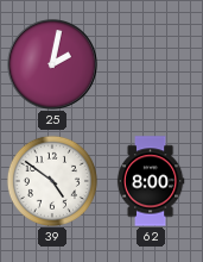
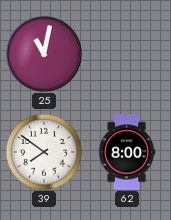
25: 2:02 -> 11:02 (45, 55)
39: 4:51 -> 7:51 (44, 152)
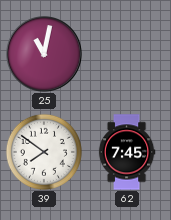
62: 8:00 -> 7:45 (127, 152)
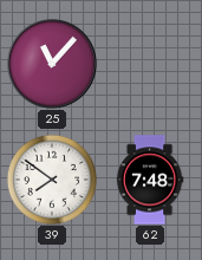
25: 11:02 -> 11:07 (53, 65)
62: 7:45 -> 7:48 (150, 180)
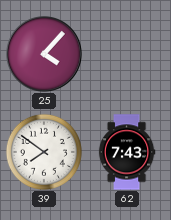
25: 11:07 -> 4:07 (45, 55)
62: 7:48 -> 7:43 (127, 152)
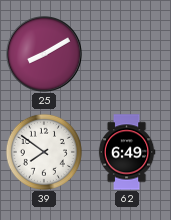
25: 4:07 -> 8:10 (45, 55)
62: 7:43 -> 6:49 (127, 152)
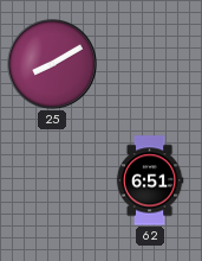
39: 7:51 -> none (44, 152)
62: 6:49 -> 6:51 (150, 180)
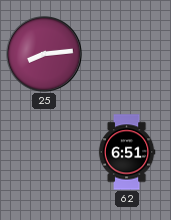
25: 8:10 -> 8:14 (45, 55)
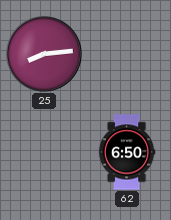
62: 6:51 -> 6:50 (127, 152)
